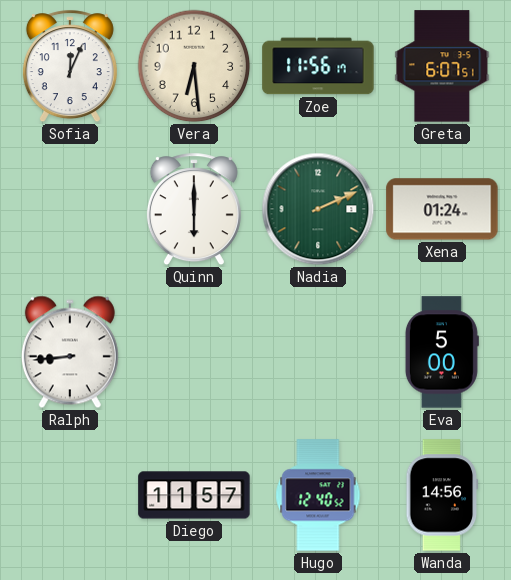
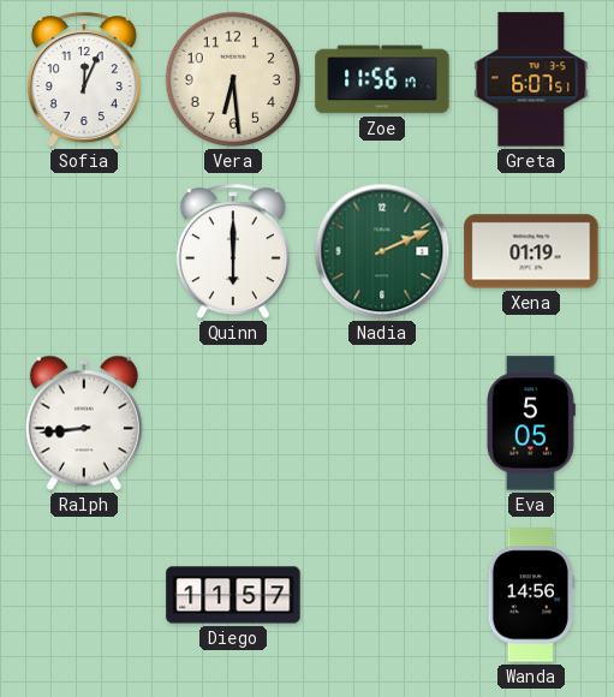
Xena: 01:24 -> 01:19 (531, 251)
Eva: 5:00 -> 5:05 (531, 423)
Hugo: 12:40 -> none (318, 495)
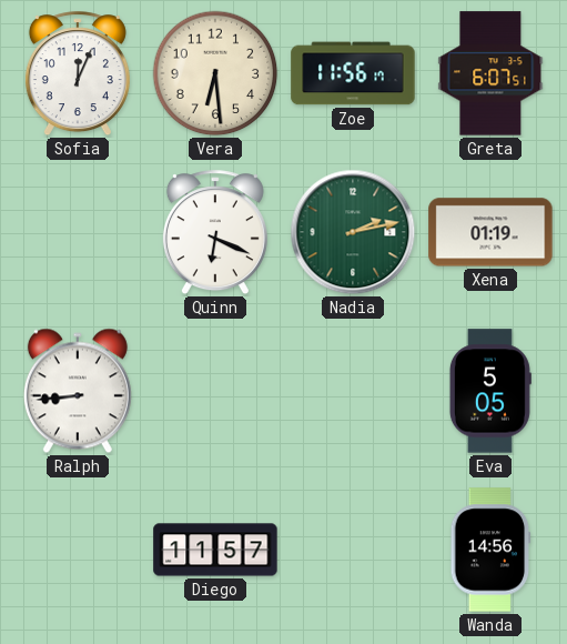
Quinn: 6:00 -> 6:19 (215, 233)
Nadia: 2:11 -> 2:13 (353, 232)
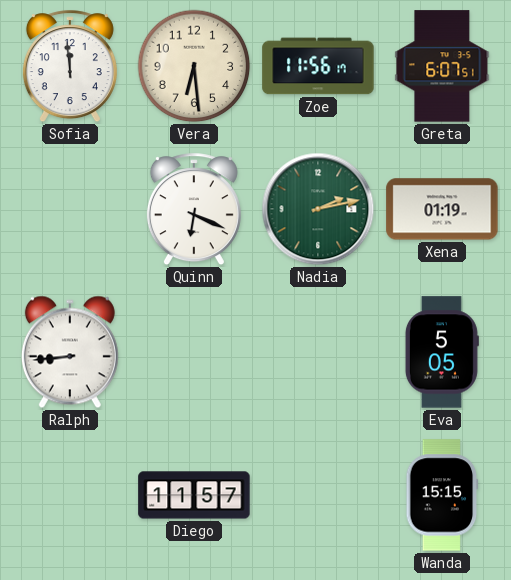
Sofia: 12:04 -> 11:59 (70, 67)
Wanda: 14:56 -> 15:15 (442, 495)
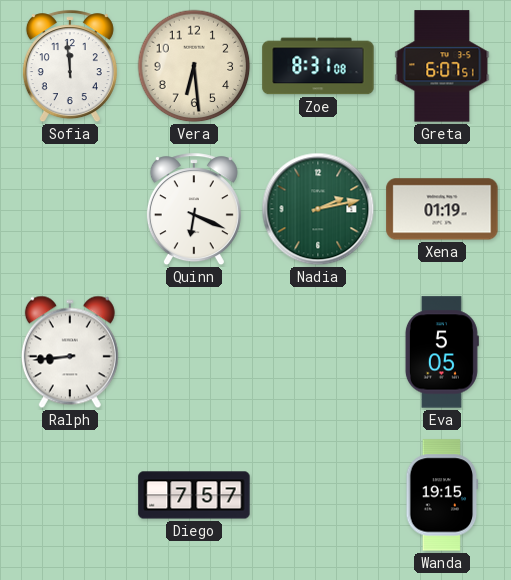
Zoe: 11:56 -> 8:31 (318, 66)
Diego: 11:57 -> 7:57 (194, 495)
Wanda: 15:15 -> 19:15 (442, 495)
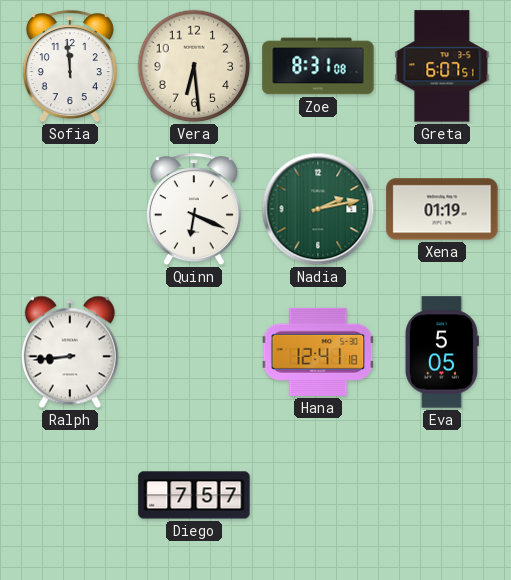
Hana: none -> 12:41 (318, 352)
Wanda: 19:15 -> none (442, 495)
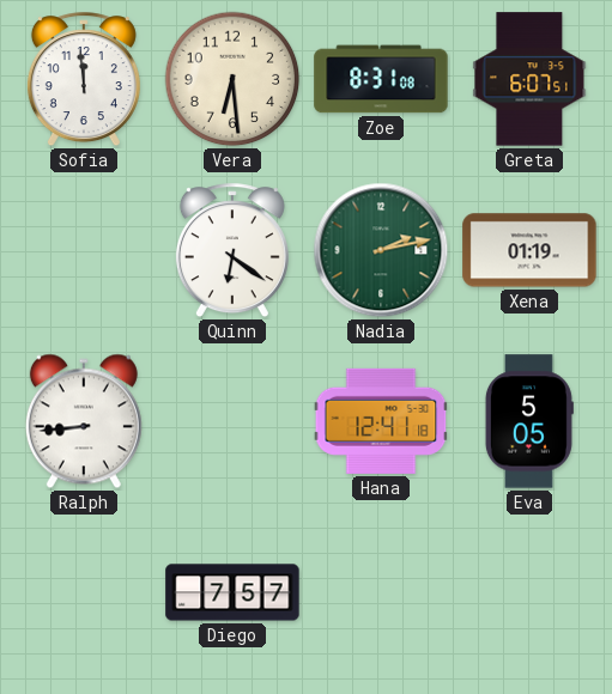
Quinn: 6:19 -> 6:21 (232, 251)
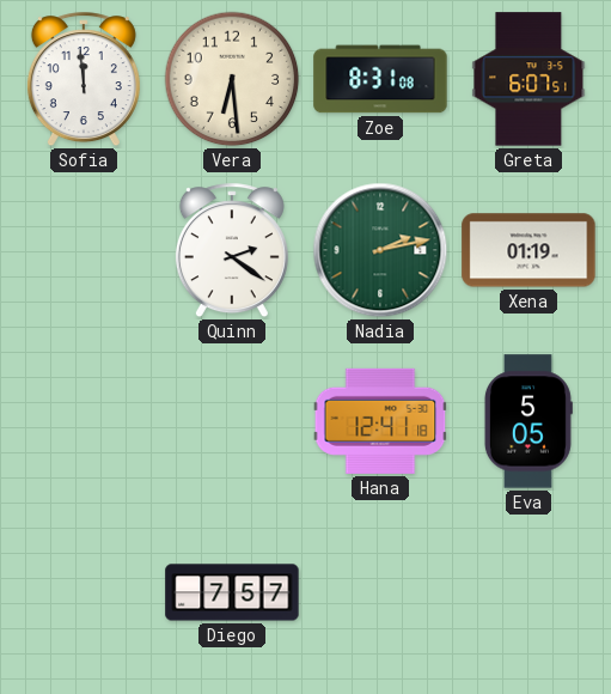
Quinn: 6:21 -> 2:21 (232, 251)
Ralph: 8:44 -> none (84, 421)
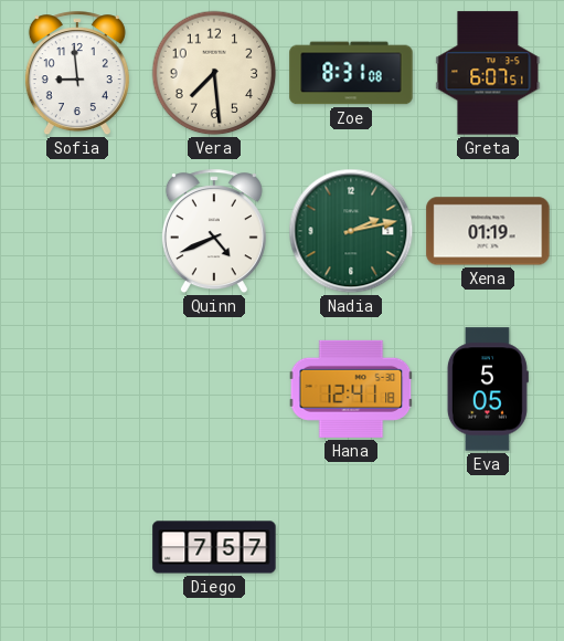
Sofia: 11:59 -> 8:59 (77, 74)
Vera: 6:29 -> 7:29 (214, 73)
Quinn: 2:21 -> 4:41 (214, 232)
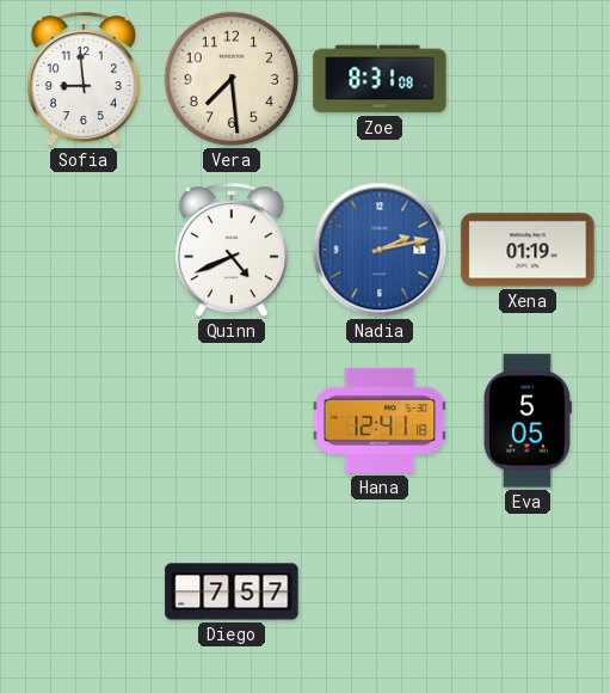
Greta: 6:07 -> none (488, 73)
Nadia dial: green -> blue (380, 250)
